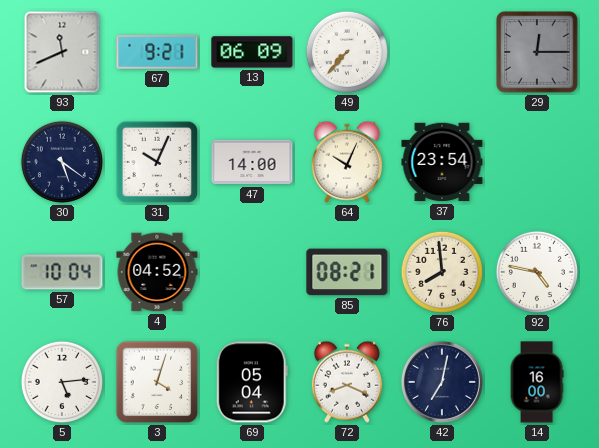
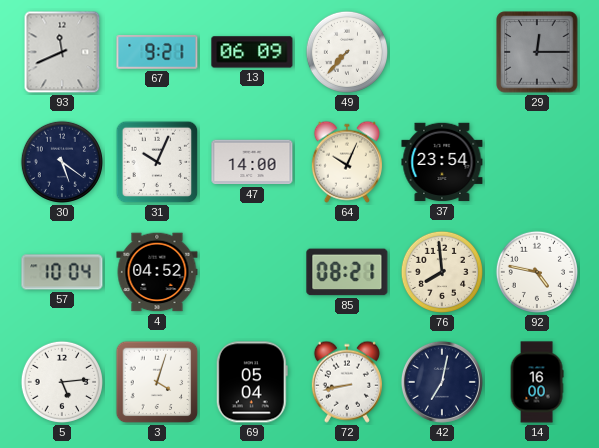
72: 8:19 -> 8:43 (347, 382)
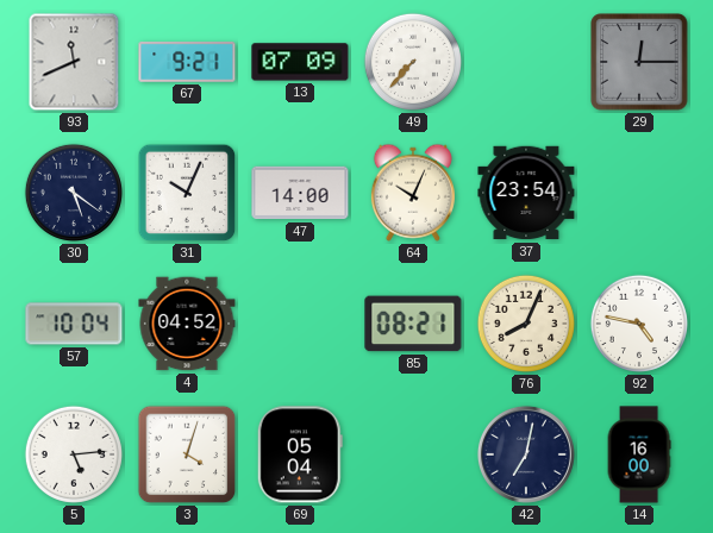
13: 06:09 -> 07:09 (300, 62)
76: 7:59 -> 8:04 (526, 324)
72: 8:43 -> none (347, 382)
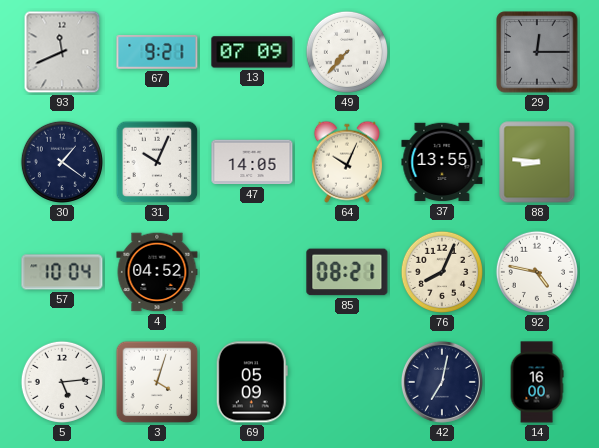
30: 5:21 -> 1:21 (62, 162)
47: 14:00 -> 14:05 (252, 162)
37: 23:54 -> 13:55 (442, 162)
88: none -> 8:46 (537, 162)
69: 05:04 -> 05:09 (252, 382)
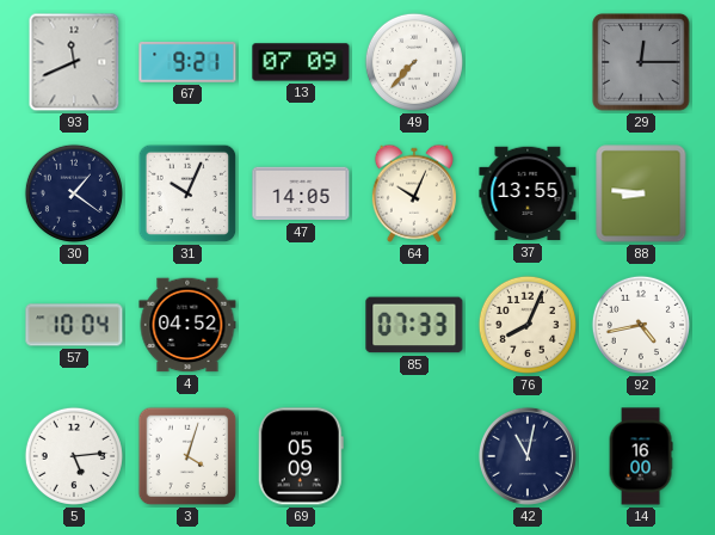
85: 08:21 -> 07:33 (414, 325)
92: 4:47 -> 4:43 (641, 325)
42: 7:02 -> 11:02 (528, 456)
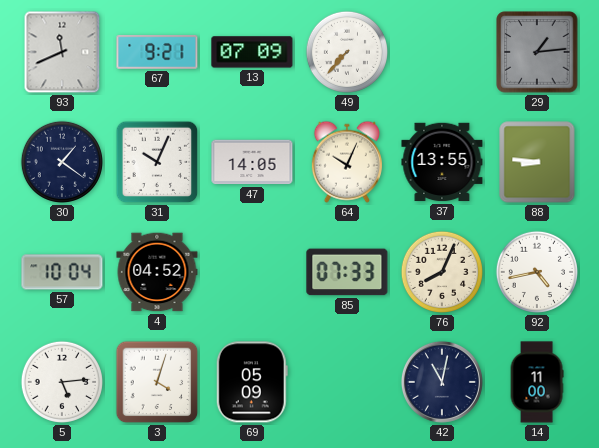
29: 12:15 -> 1:14 (537, 52)
14: 16:00 -> 11:00 (537, 382)
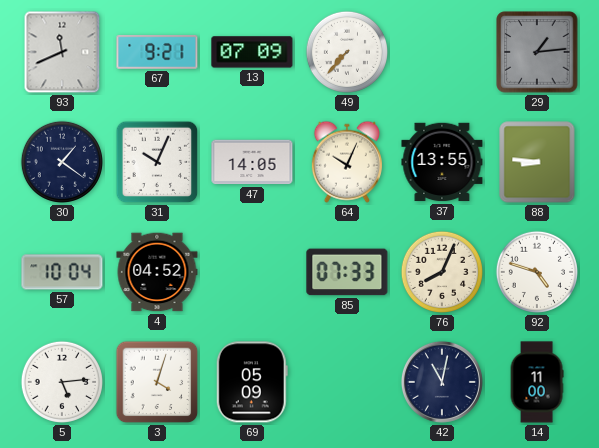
92: 4:43 -> 4:48 (537, 272)
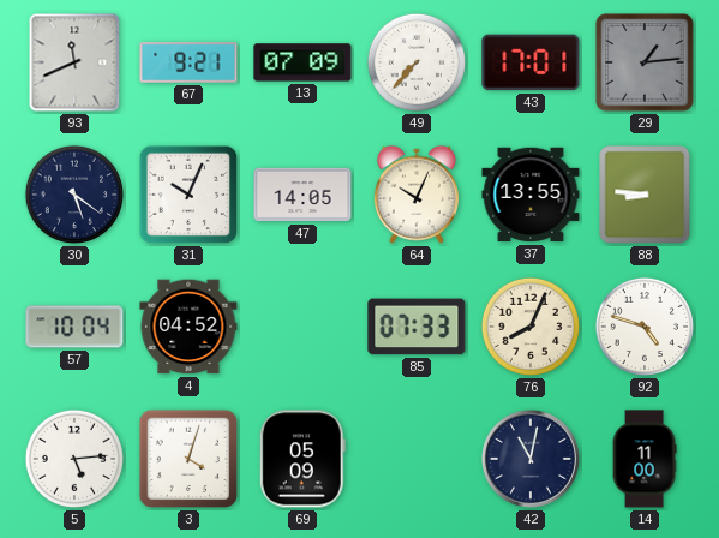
43: none -> 17:01 (531, 62)
30: 1:21 -> 5:21 (74, 195)
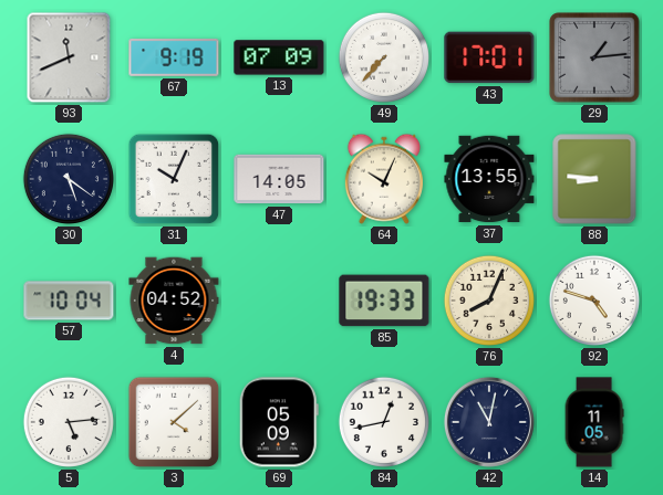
67: 9:21 -> 9:19 (174, 57)
85: 07:33 -> 19:33 (384, 301)
3: 4:03 -> 4:08 (174, 422)
84: none -> 12:43 (384, 422)
14: 11:00 -> 11:05 (594, 422)
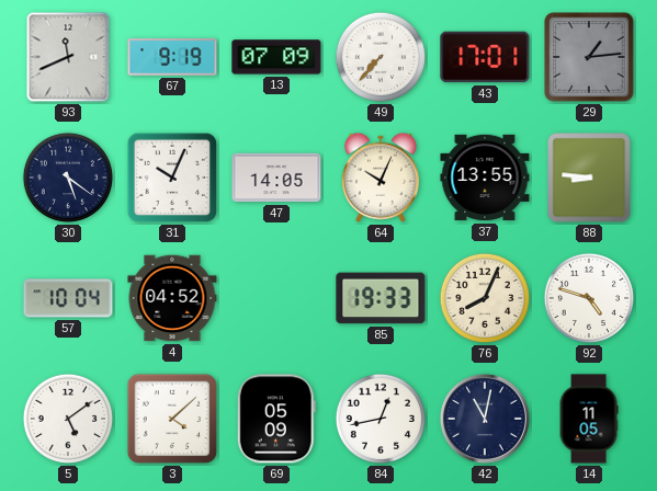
5: 5:14 -> 5:09 (68, 419)
